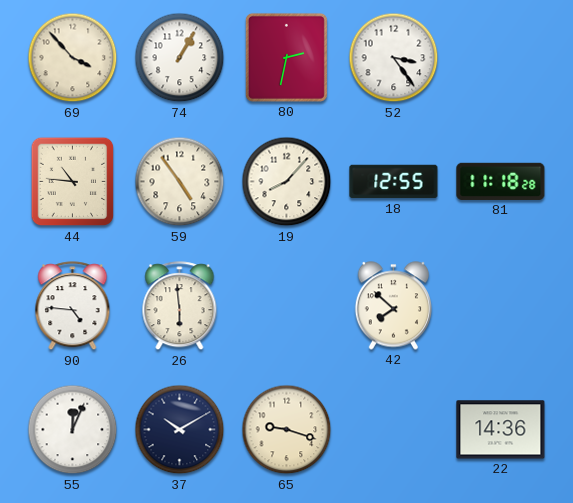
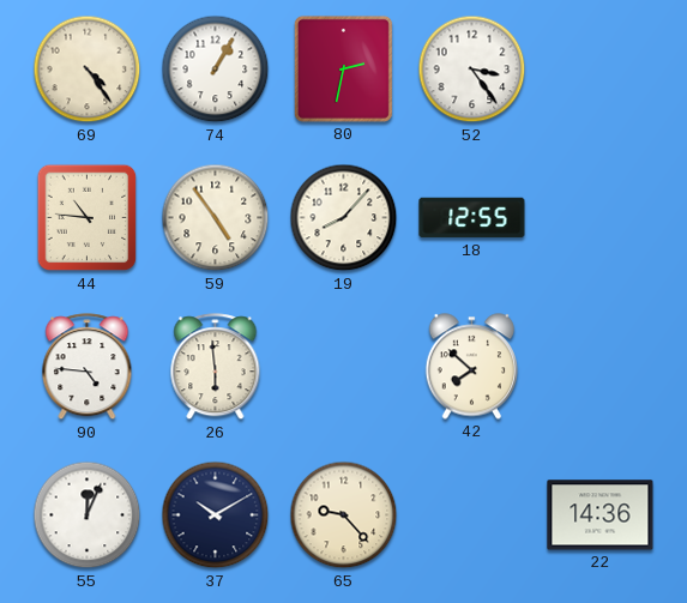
69: 3:53 -> 4:24 (88, 70)
81: 11:18 -> none (501, 181)
65: 9:18 -> 9:23 (344, 515)
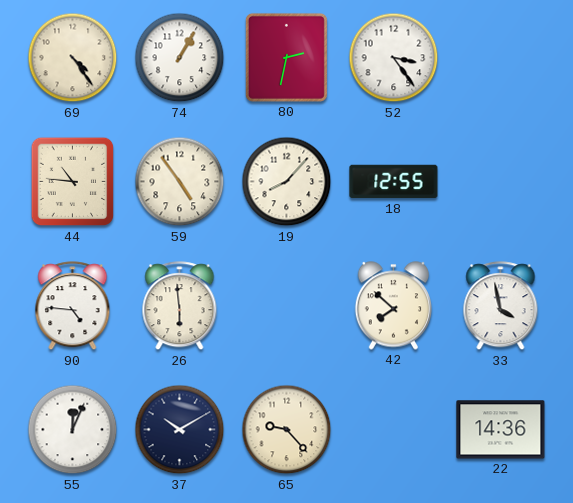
33: none -> 3:58 (501, 306)
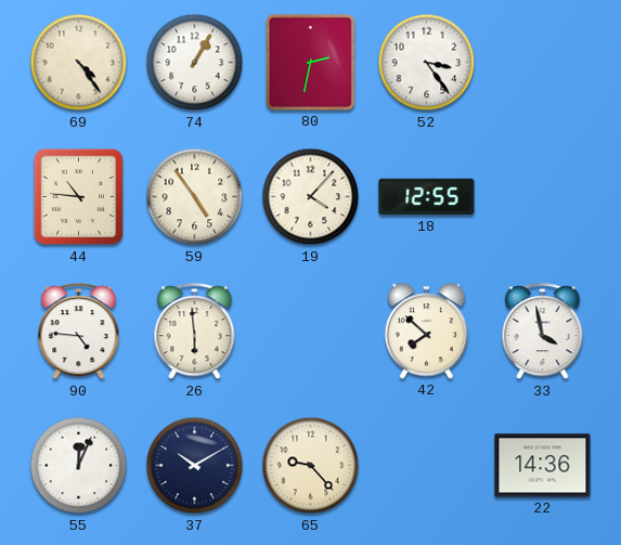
19: 8:07 -> 4:07 (311, 197)
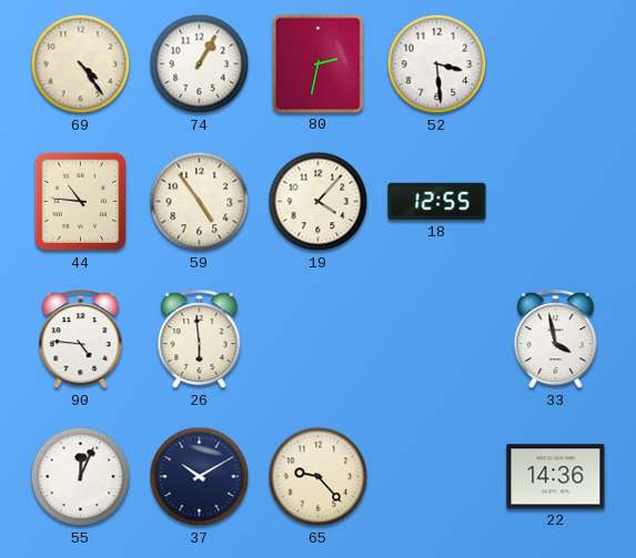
52: 3:24 -> 3:29 (437, 64)
42: 7:52 -> none (426, 332)
